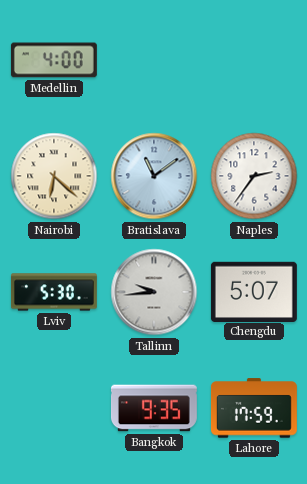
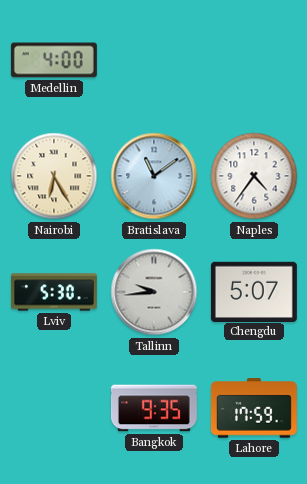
Nairobi: 6:22 -> 6:25 (54, 176)
Naples: 2:36 -> 4:36 (254, 176)
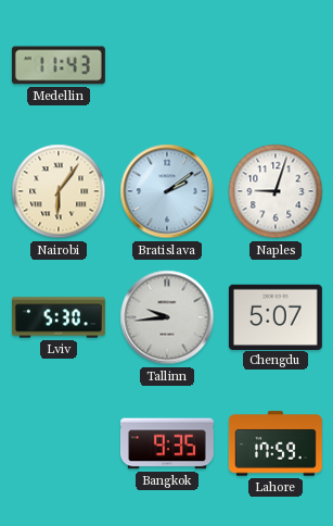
Medellin: 4:00 -> 11:43 (59, 65)
Nairobi: 6:25 -> 6:06 (59, 191)
Bratislava: 11:09 -> 2:09 (167, 191)
Naples: 4:36 -> 9:03 (276, 191)
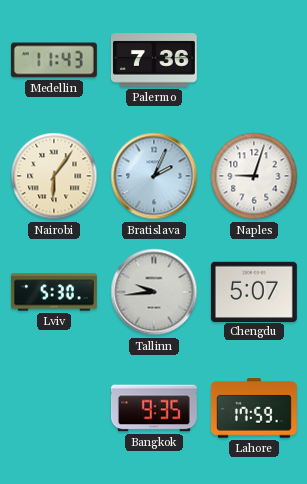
Palermo: none -> 7:36 (154, 60)
Bratislava: 2:09 -> 2:04 (154, 176)
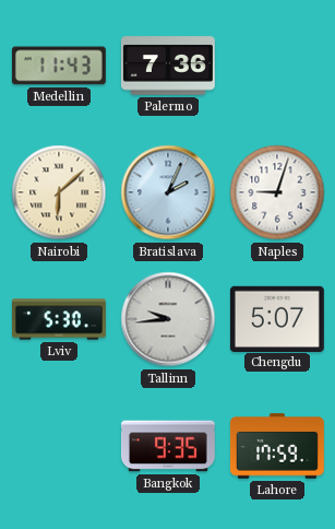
Nairobi: 6:06 -> 6:08 (59, 192)
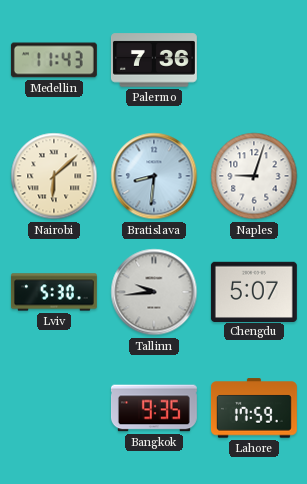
Bratislava: 2:04 -> 8:31 (154, 176)
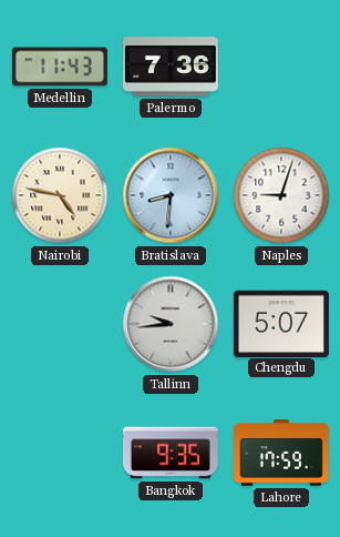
Nairobi: 6:08 -> 4:47 (60, 195)
Lviv: 5:30 -> none (54, 292)
